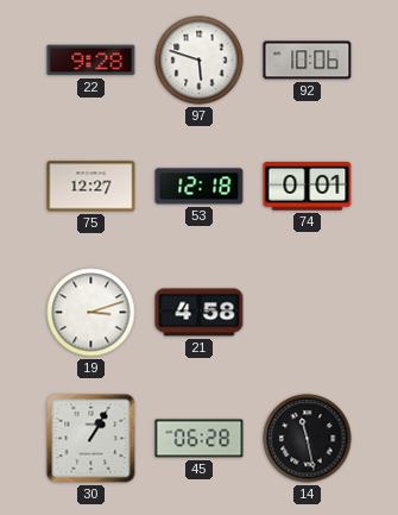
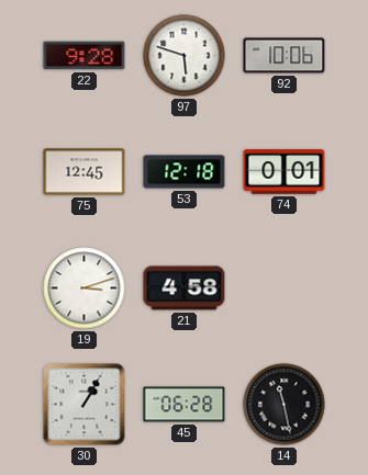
75: 12:27 -> 12:45 (85, 172)
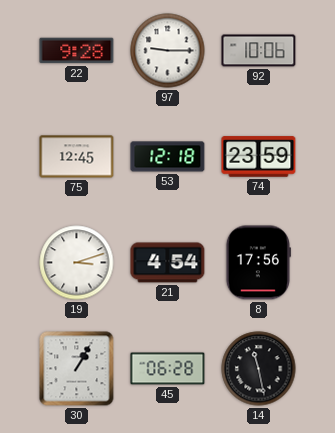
97: 5:48 -> 9:15 (168, 51)
74: 0:01 -> 23:59 (259, 157)
21: 4:58 -> 4:54 (168, 263)
8: none -> 17:56 (258, 263)
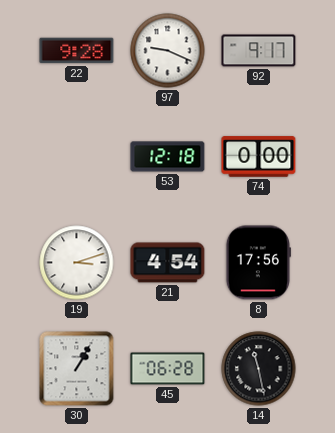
97: 9:15 -> 9:19 (168, 51)
92: 10:06 -> 9:17 (259, 51)
75: 12:45 -> none (77, 157)
74: 23:59 -> 0:00 (259, 157)
